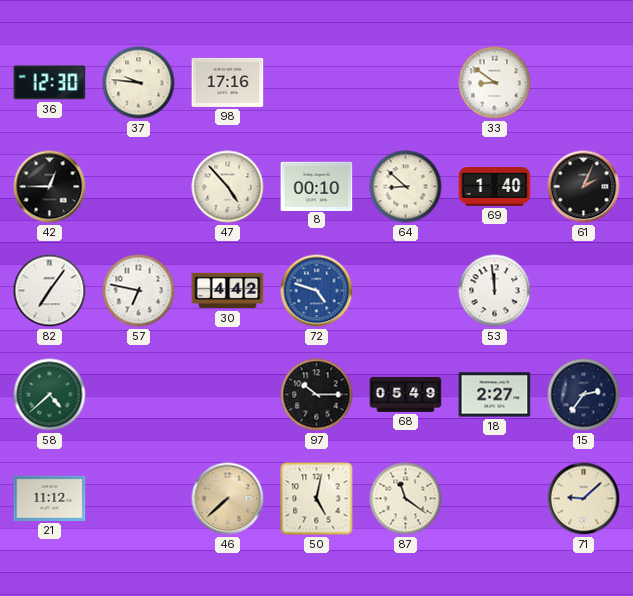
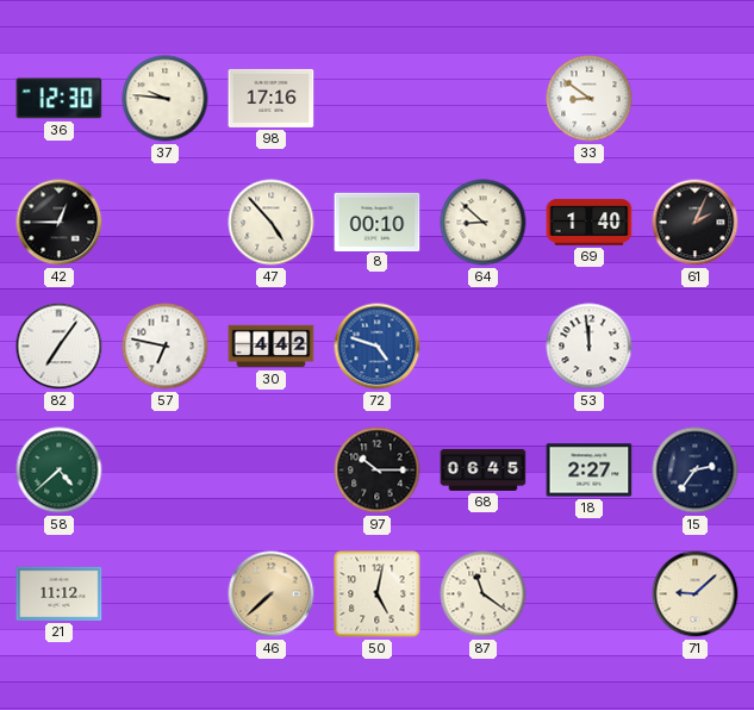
68: 05:49 -> 06:45 (484, 469)
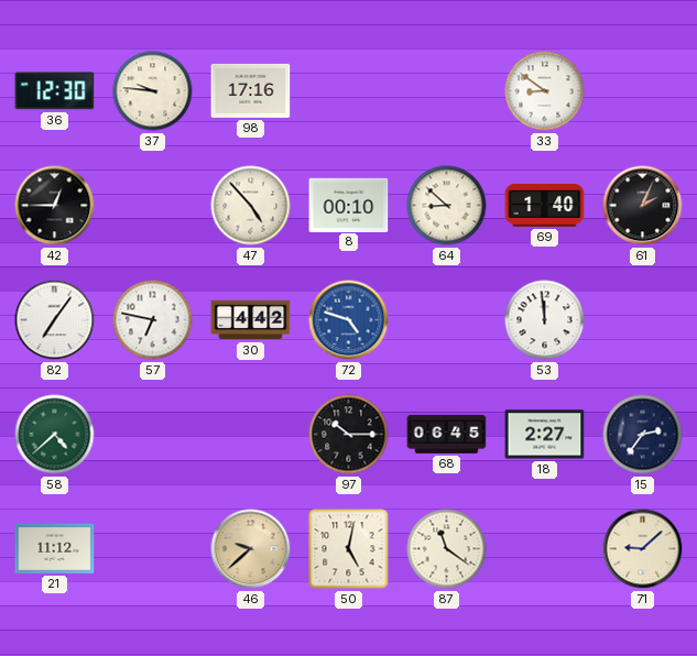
46: 7:38 -> 9:38 (251, 549)
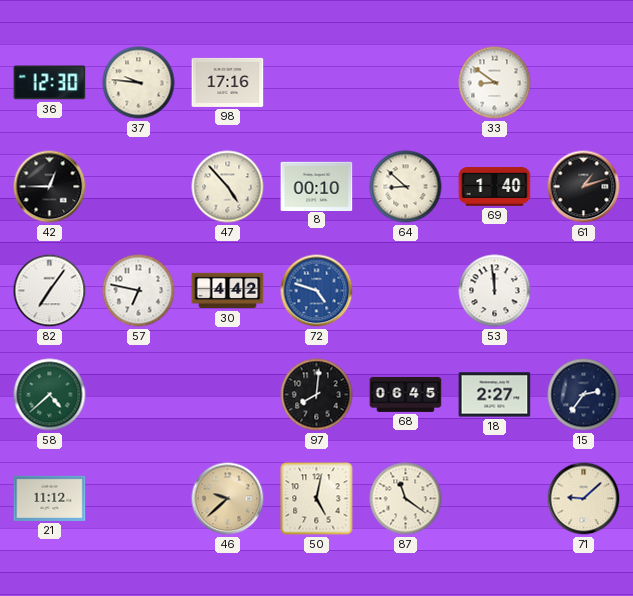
61: 2:04 -> 1:12 (584, 187)
97: 10:15 -> 8:01 (317, 395)
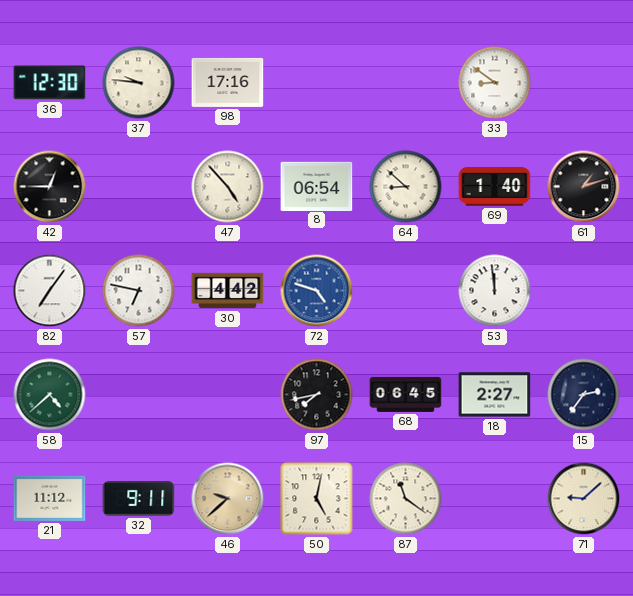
8: 00:10 -> 06:54 (317, 186)
97: 8:01 -> 7:43 (317, 395)
32: none -> 9:11 (139, 499)
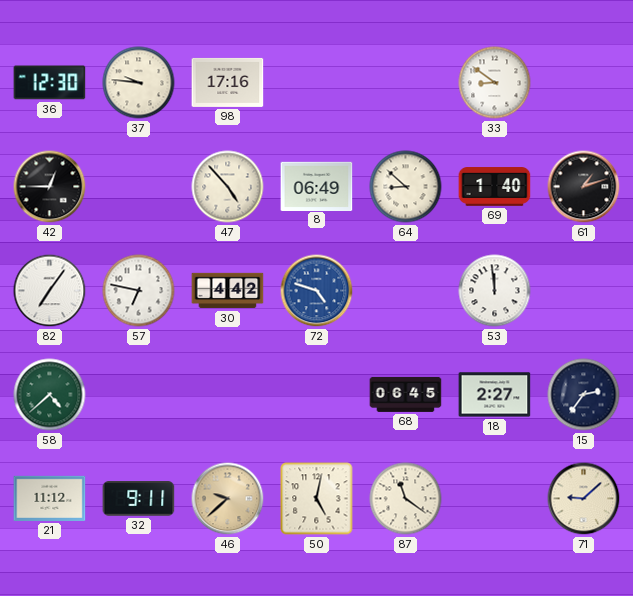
8: 06:54 -> 06:49 (317, 186)
97: 7:43 -> none (317, 395)
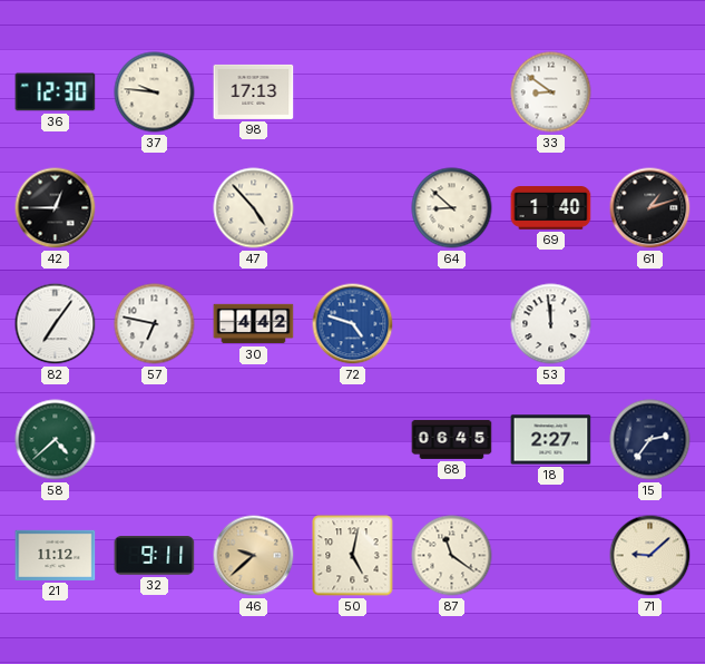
98: 17:16 -> 17:13 (254, 91)
8: 06:49 -> none (317, 186)
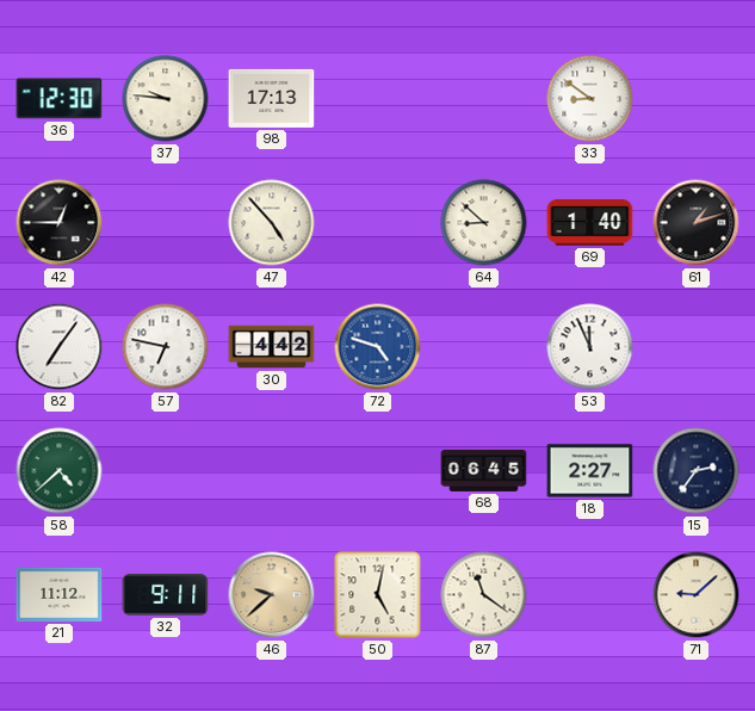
53: 11:59 -> 11:56 (590, 347)
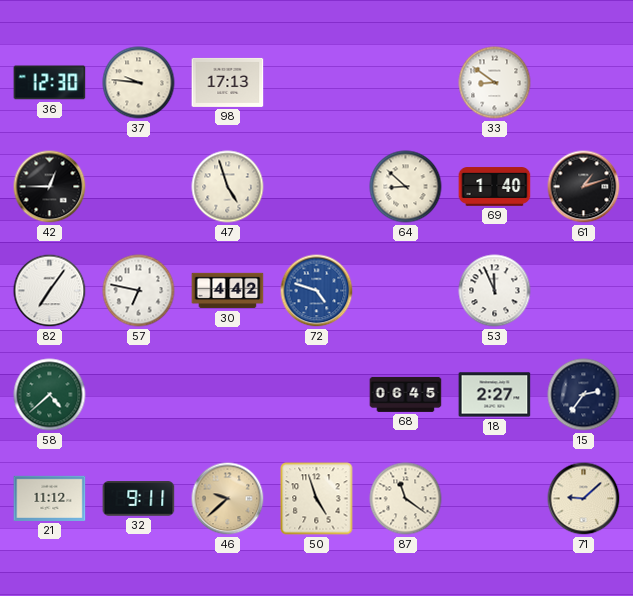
47: 4:53 -> 4:57 (228, 187)
50: 5:02 -> 4:57 (317, 499)
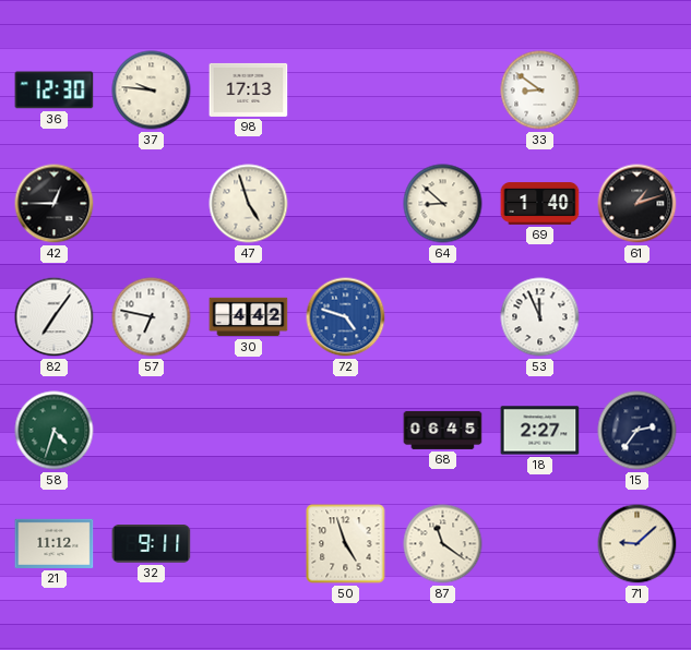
58: 4:38 -> 4:33 (55, 431)
46: 9:38 -> none (228, 499)
